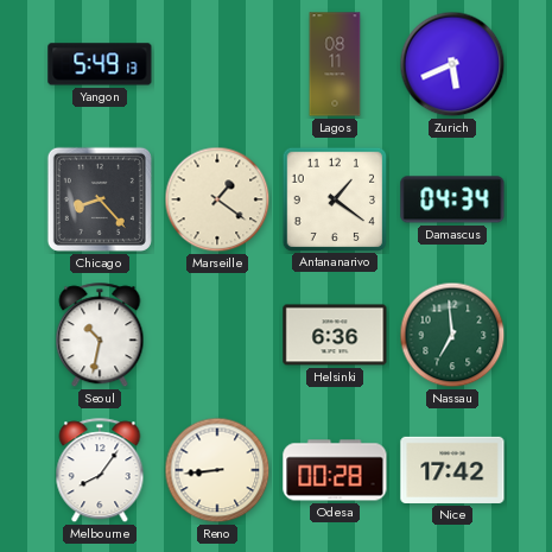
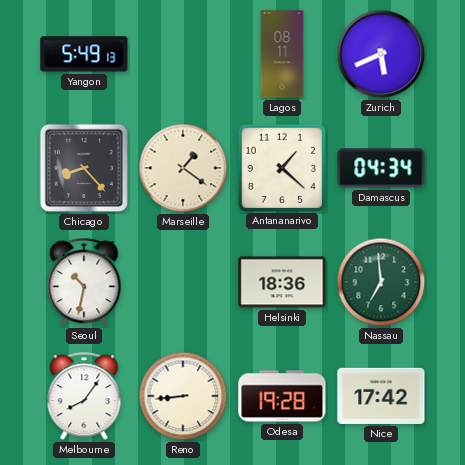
Antananarivo: 1:21 -> 1:22 (281, 167)
Helsinki: 6:36 -> 18:36 (282, 282)
Odesa: 00:28 -> 19:28 (282, 396)
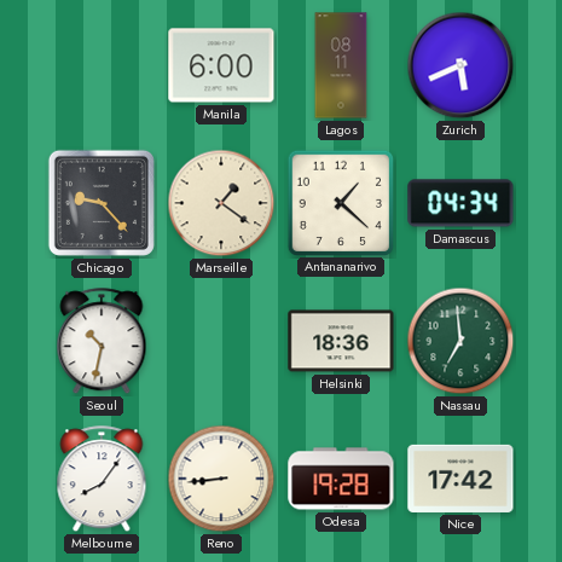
Yangon: 5:49 -> none (84, 54)
Manila: none -> 6:00 (221, 65)
Chicago: 8:23 -> 9:23 (102, 203)
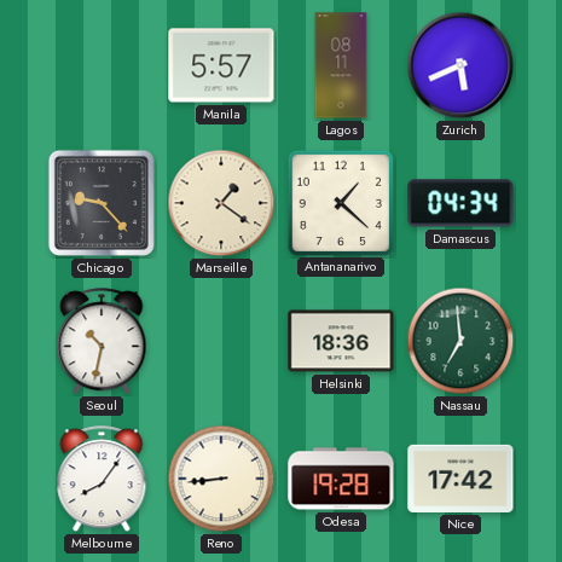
Manila: 6:00 -> 5:57 (221, 65)
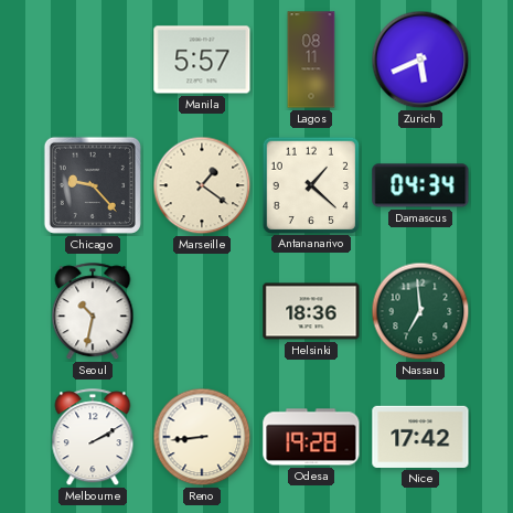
Melbourne: 8:06 -> 2:10 (93, 438)
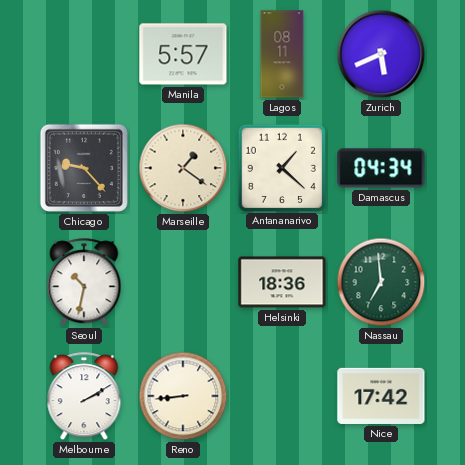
Odesa: 19:28 -> none (311, 437)
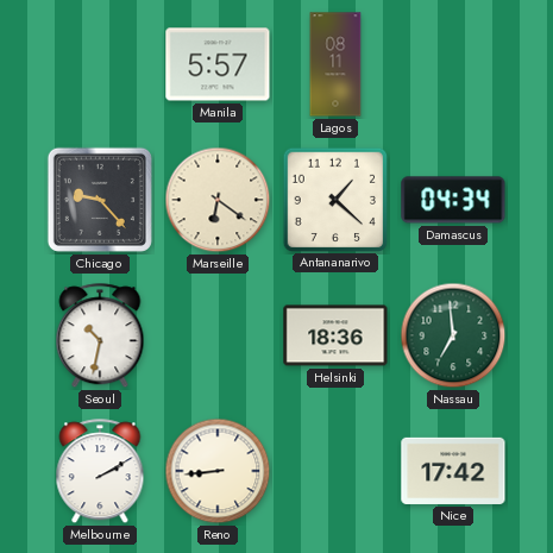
Zurich: 5:41 -> none (381, 54)
Marseille: 1:21 -> 6:21 (218, 200)
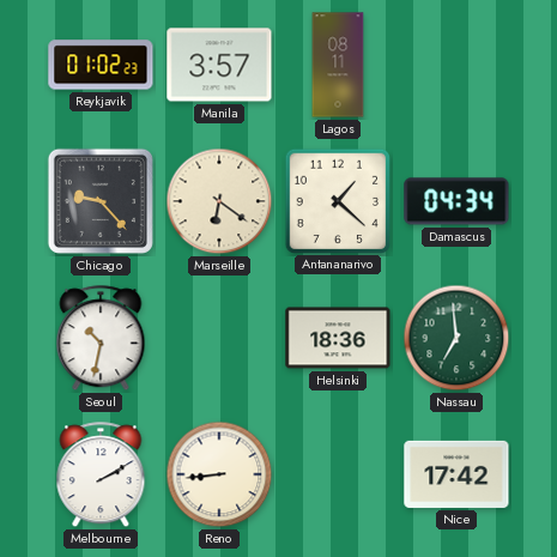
Reykjavik: none -> 01:02 (101, 65)
Manila: 5:57 -> 3:57 (219, 65)
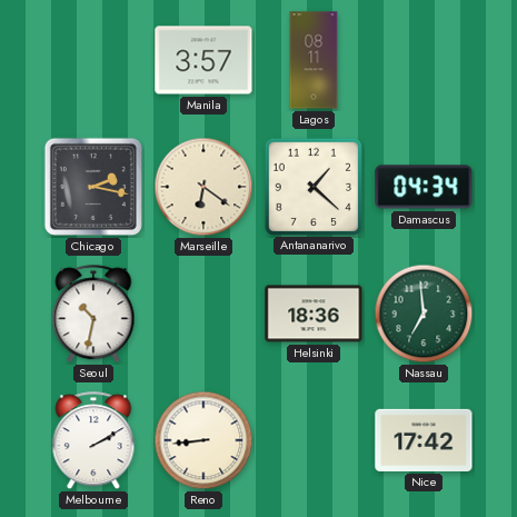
Reykjavik: 01:02 -> none (101, 65)
Chicago: 9:23 -> 2:17 (93, 187)
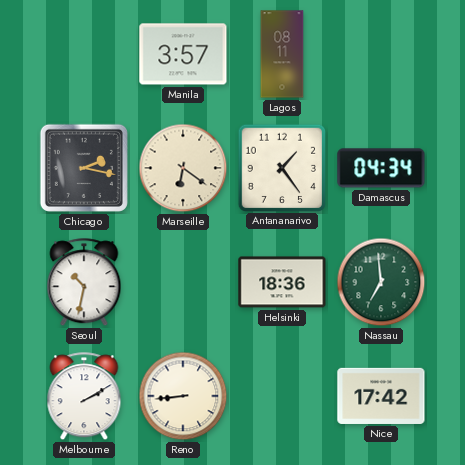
Antananarivo: 1:22 -> 1:24 (281, 167)
